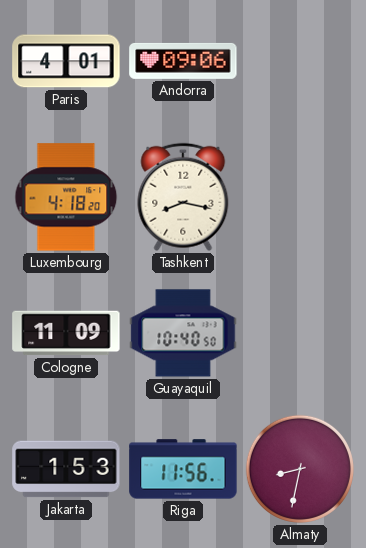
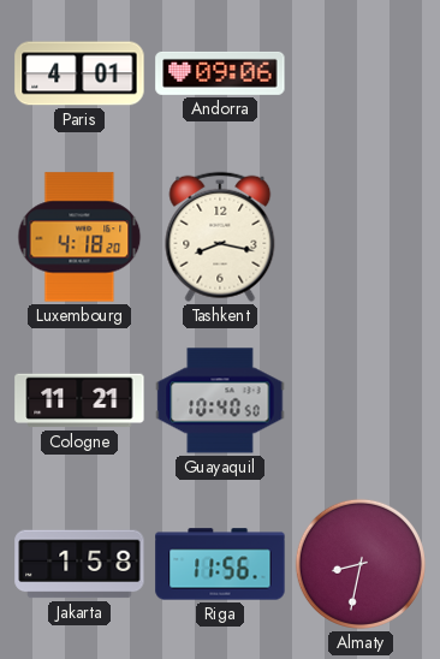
Cologne: 11:09 -> 11:21 (79, 400)
Jakarta: 1:53 -> 1:58 (79, 564)
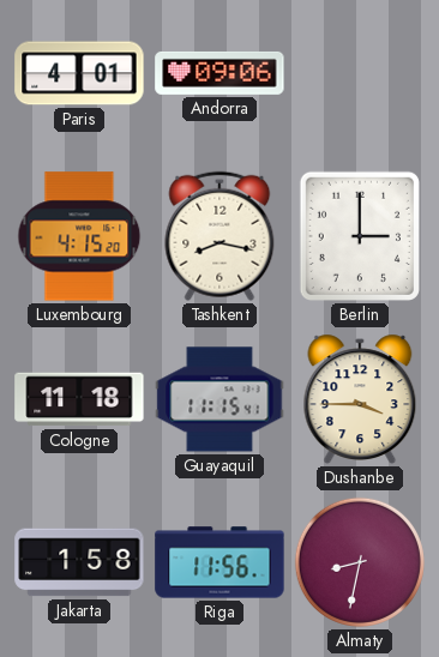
Luxembourg: 4:18 -> 4:15 (79, 236)
Berlin: none -> 3:00 (360, 236)
Cologne: 11:21 -> 11:18 (79, 399)
Guayaquil: 10:40 -> 11:15 (220, 399)
Dushanbe: none -> 3:45 (360, 399)
